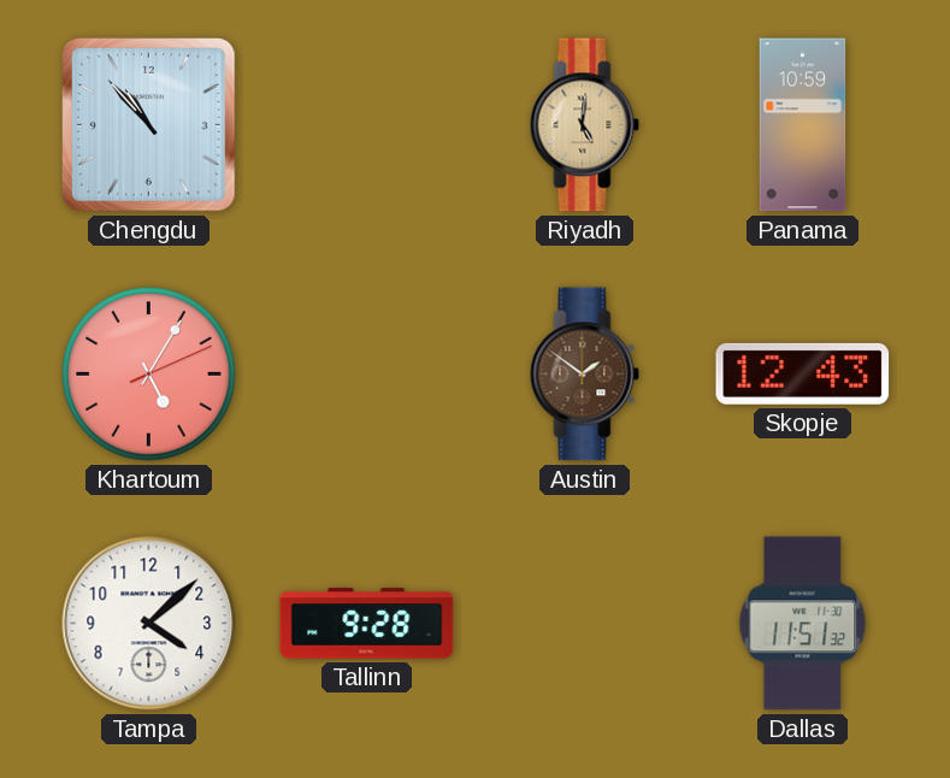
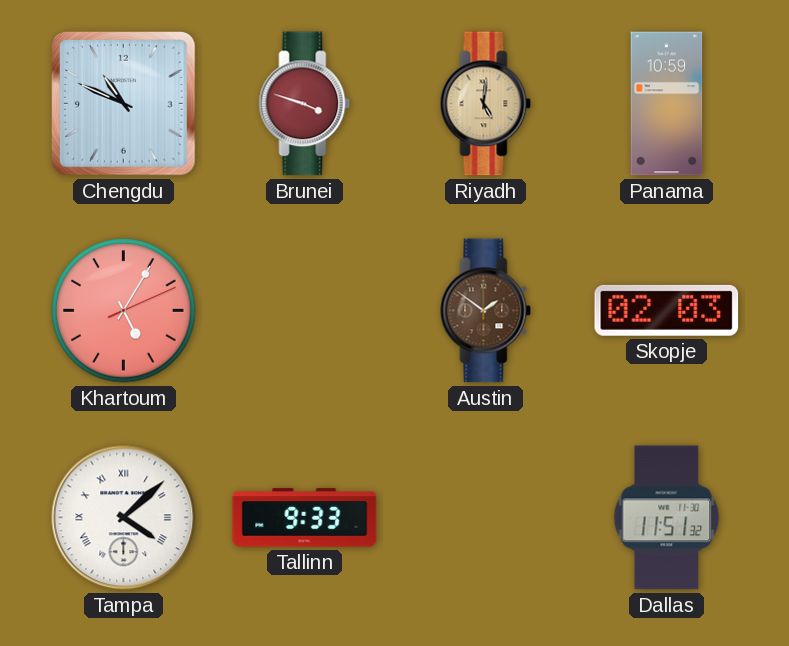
Chengdu: 10:53 -> 10:49 (124, 104)
Brunei: none -> 3:48 (305, 104)
Skopje: 12:43 -> 02:03 (667, 310)
Tampa numerals: Arabic -> Roman (124, 518)
Tallinn: 9:28 -> 9:33 (305, 518)
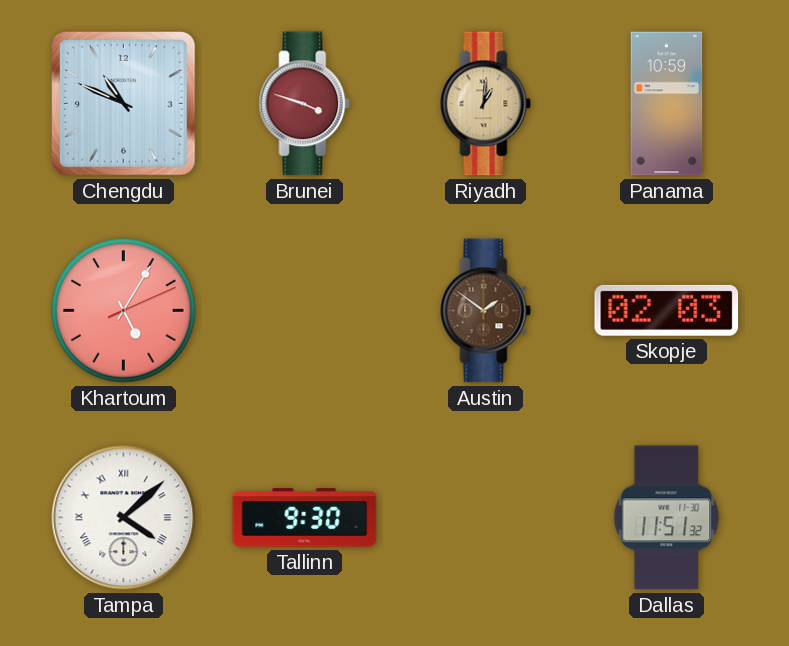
Riyadh: 5:01 -> 1:01 (486, 104)
Tallinn: 9:33 -> 9:30 (305, 518)
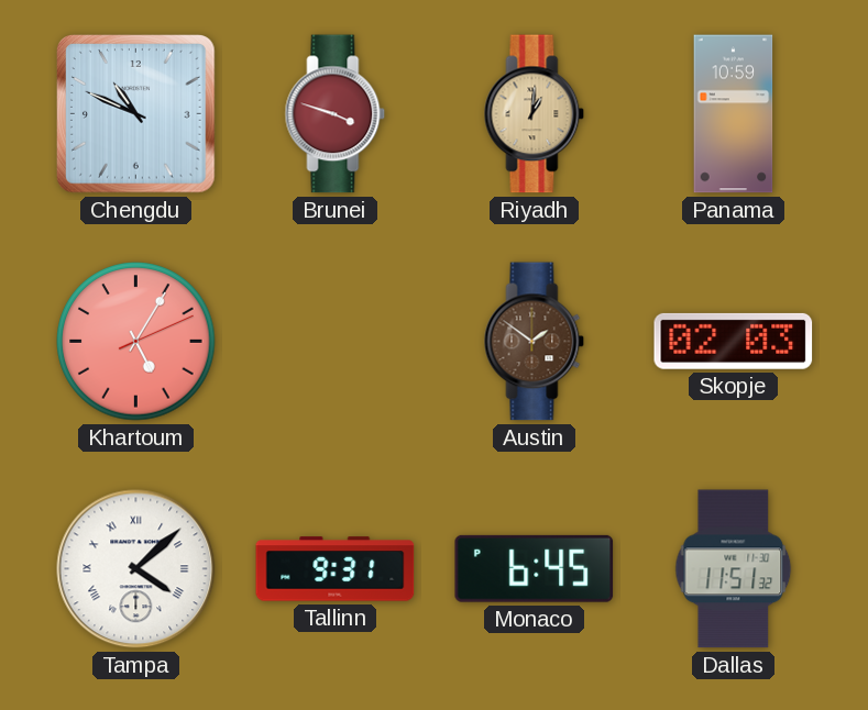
Tallinn: 9:30 -> 9:31 (336, 569)
Monaco: none -> 6:45 (535, 568)
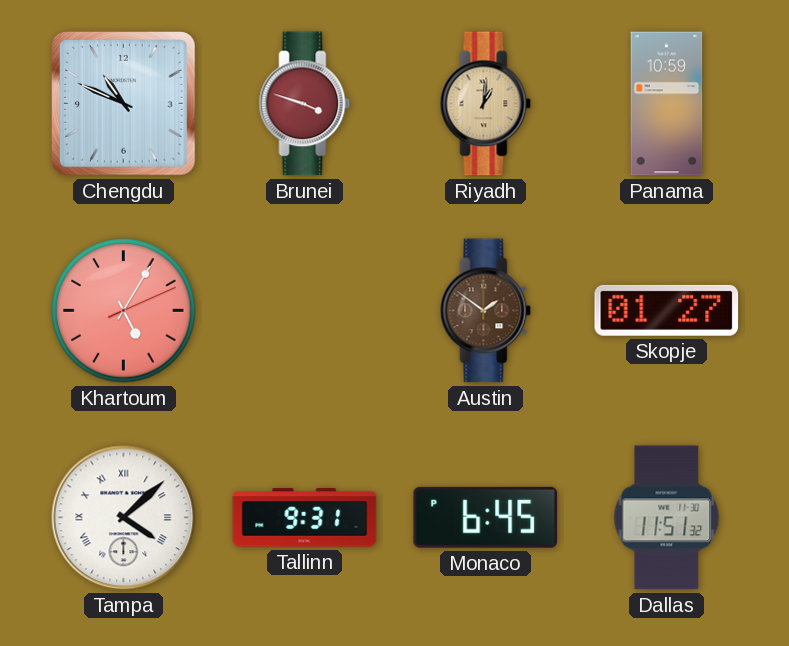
Skopje: 02:03 -> 01:27 (667, 310)
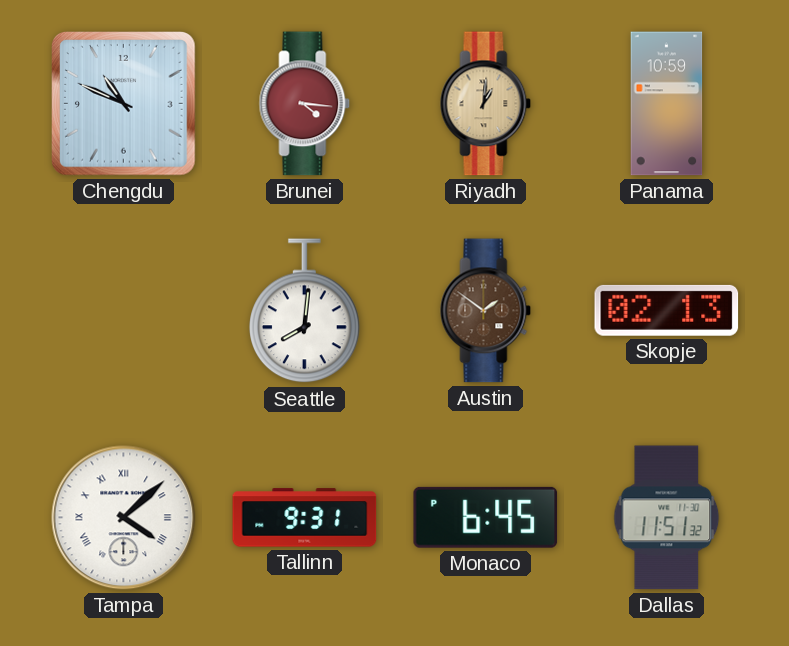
Brunei: 3:48 -> 4:16 (305, 104)
Khartoum: 5:05 -> none (124, 311)
Seattle: none -> 8:01 (305, 311)
Skopje: 01:27 -> 02:13 (667, 310)
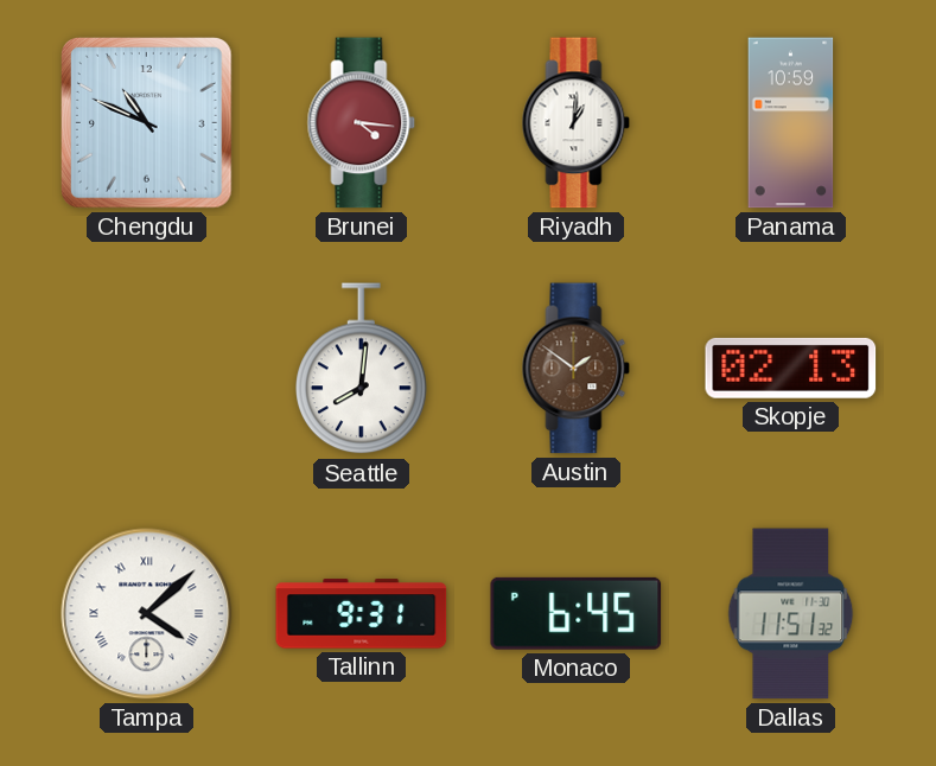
Riyadh dial: champagne -> white (577, 123)
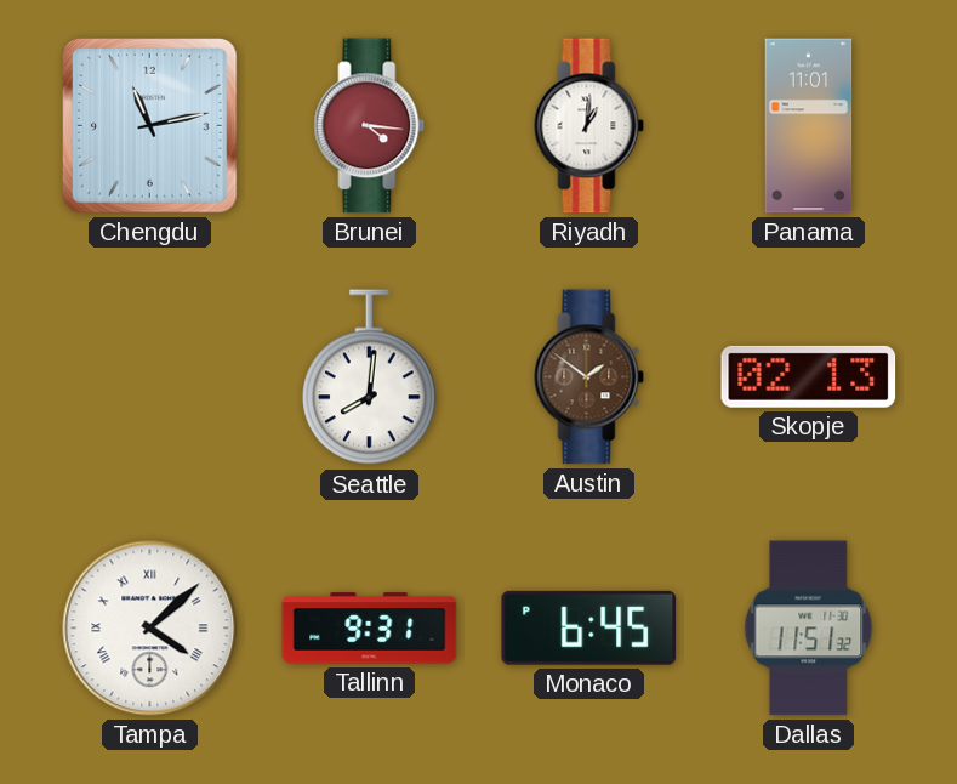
Chengdu: 10:49 -> 11:13 (150, 126)
Panama: 10:59 -> 11:01 (809, 126)
